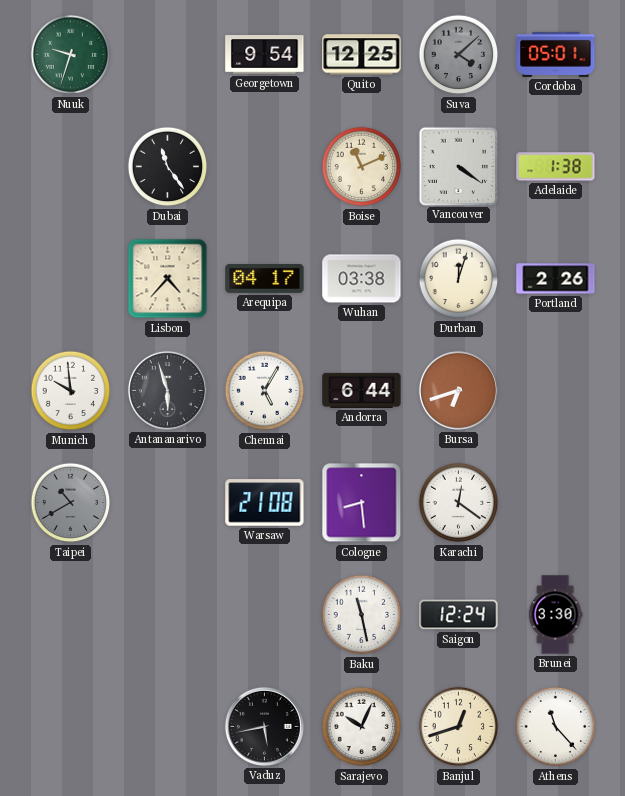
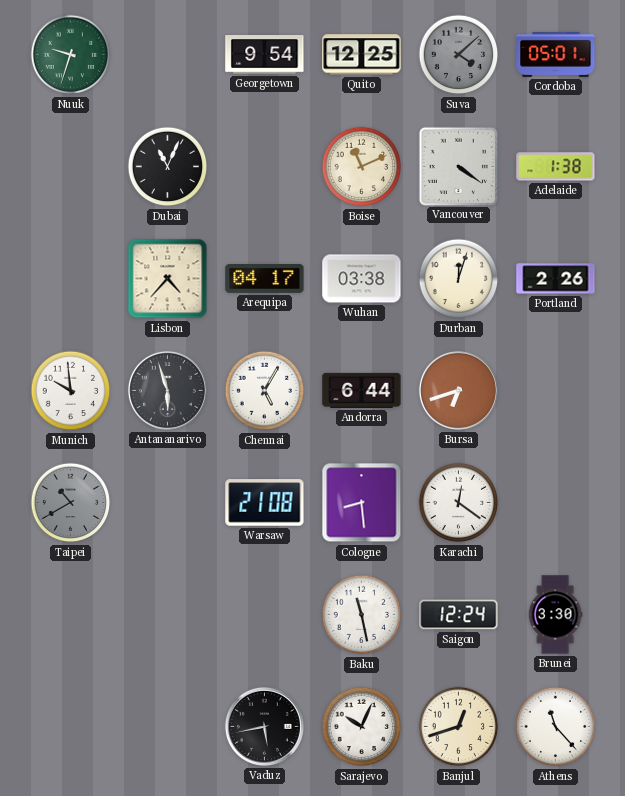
Dubai: 11:24 -> 11:04 (168, 167)
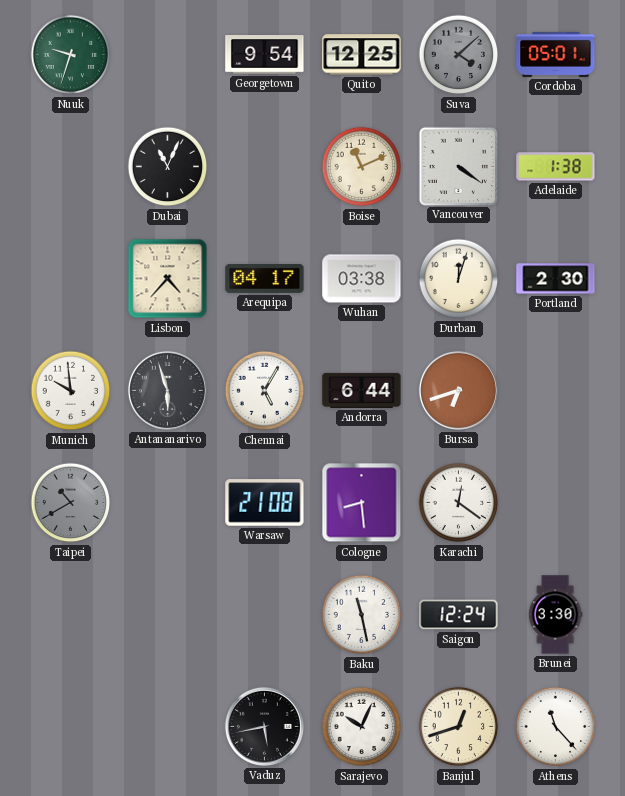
Portland: 2:26 -> 2:30 (556, 279)
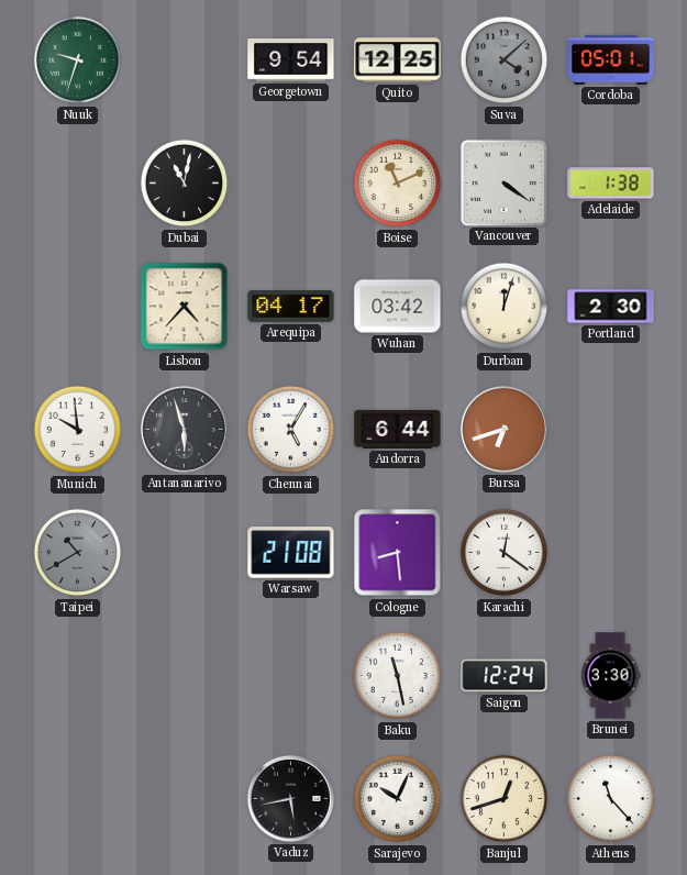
Dubai: 11:04 -> 11:02 (185, 184)
Wuhan: 03:38 -> 03:42 (398, 307)
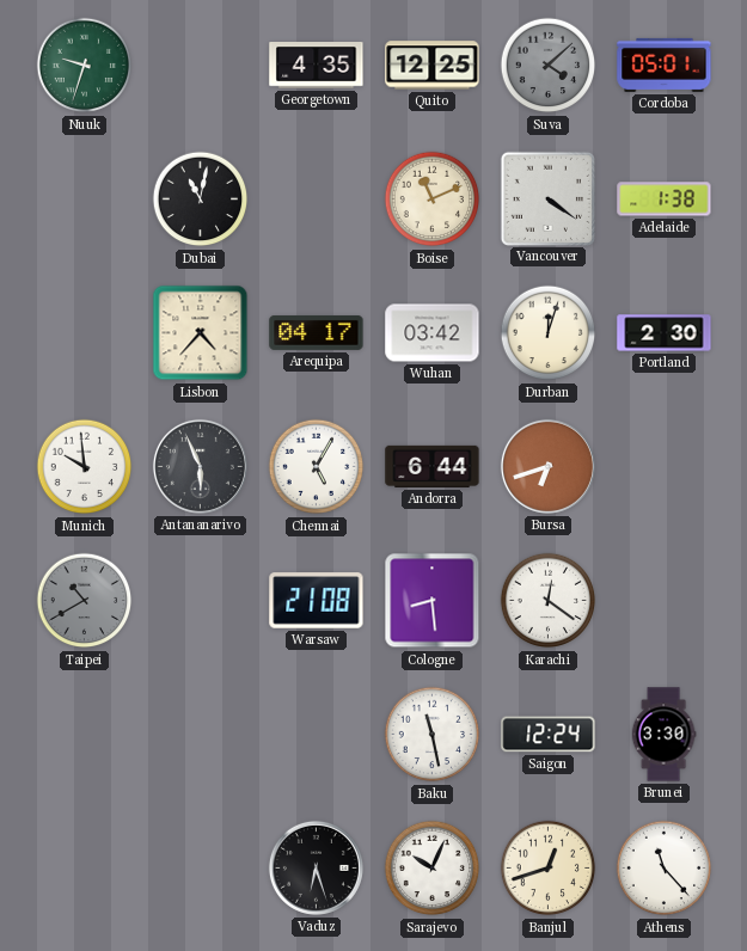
Georgetown: 9:54 -> 4:35 (317, 66)
Antananarivo: 5:57 -> 5:56 (200, 466)
Vaduz: 5:43 -> 6:27 (316, 867)
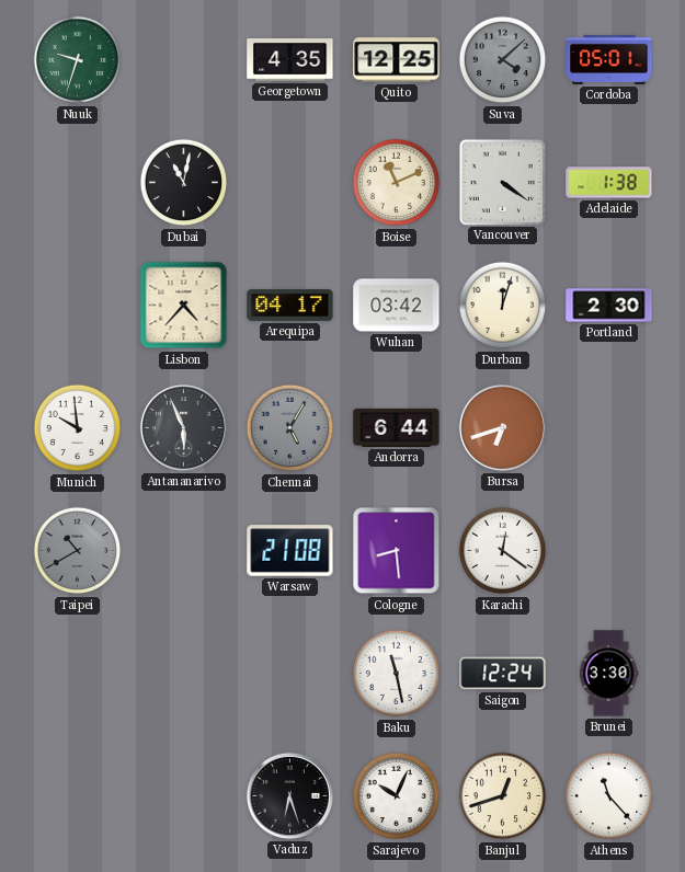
Chennai dial: white -> grey (290, 428)
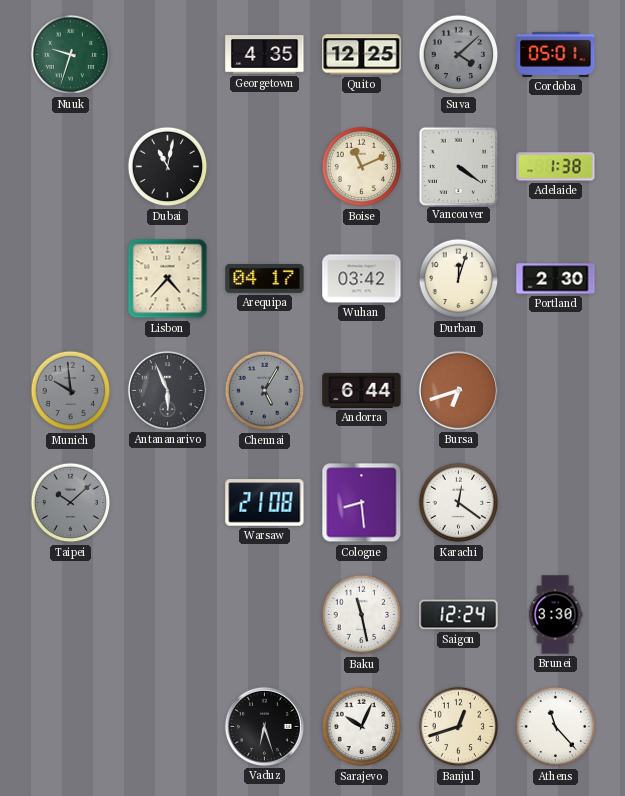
Munich dial: white -> grey (71, 391)
Taipei: 10:40 -> 10:08 (71, 503)
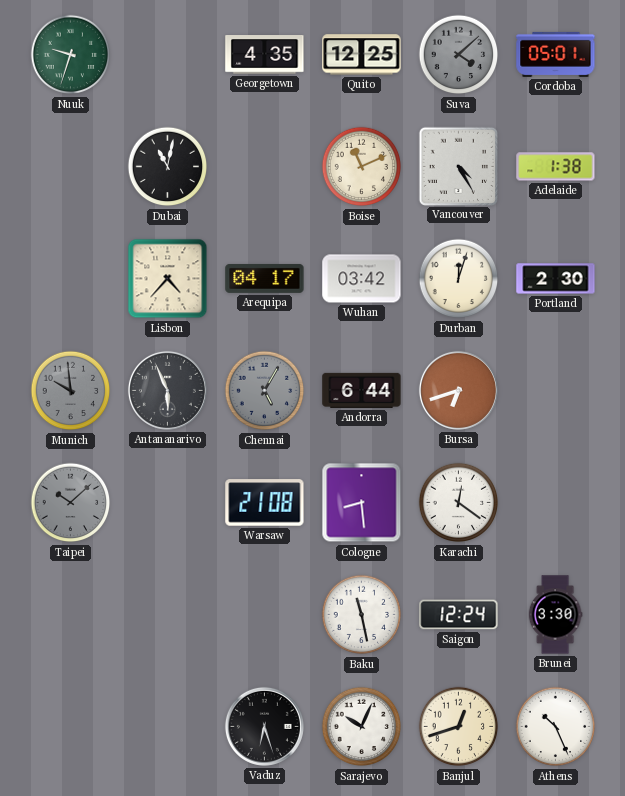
Vancouver: 4:21 -> 4:25 (458, 166)
Athens: 11:23 -> 10:26 (556, 727)
